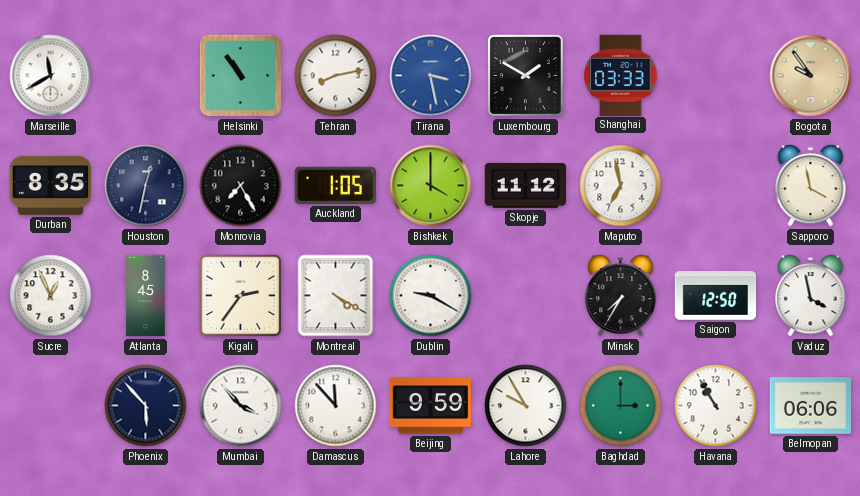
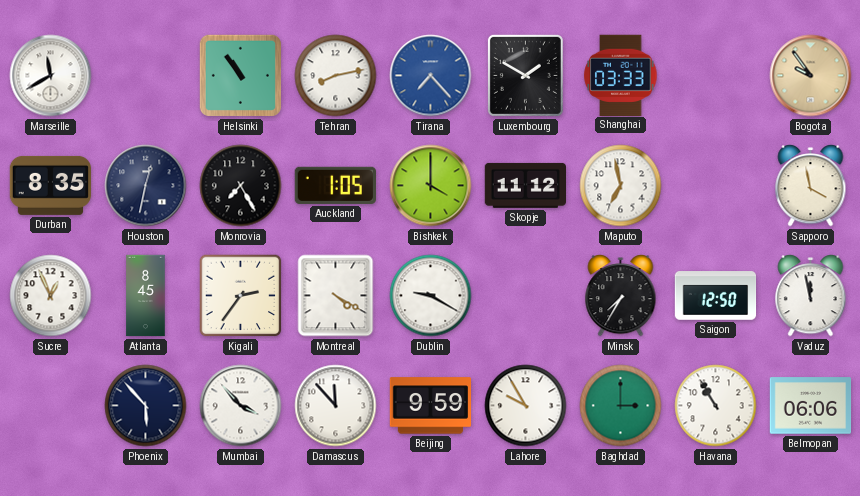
Tirana: 3:28 -> 7:23 (431, 76)
Vaduz: 3:58 -> 11:58 (811, 296)
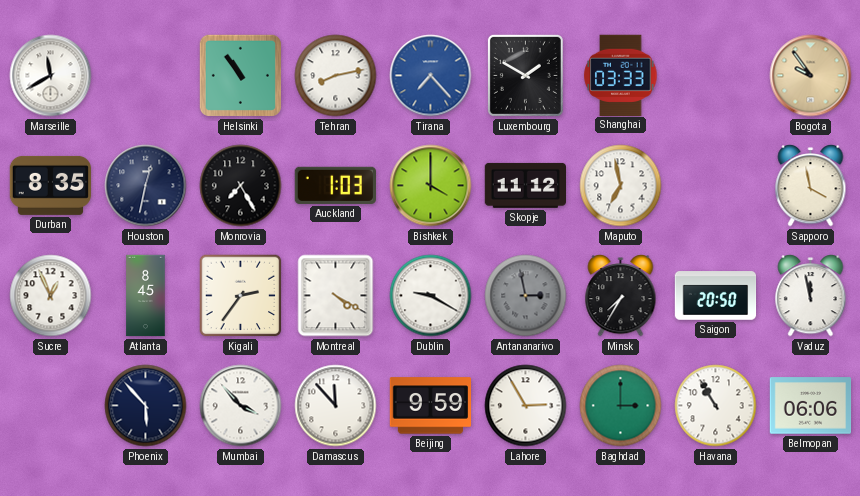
Auckland: 1:05 -> 1:03 (335, 185)
Antananarivo: none -> 2:58 (526, 296)
Saigon: 12:50 -> 20:50 (716, 296)
Lahore: 9:55 -> 2:55 (526, 406)
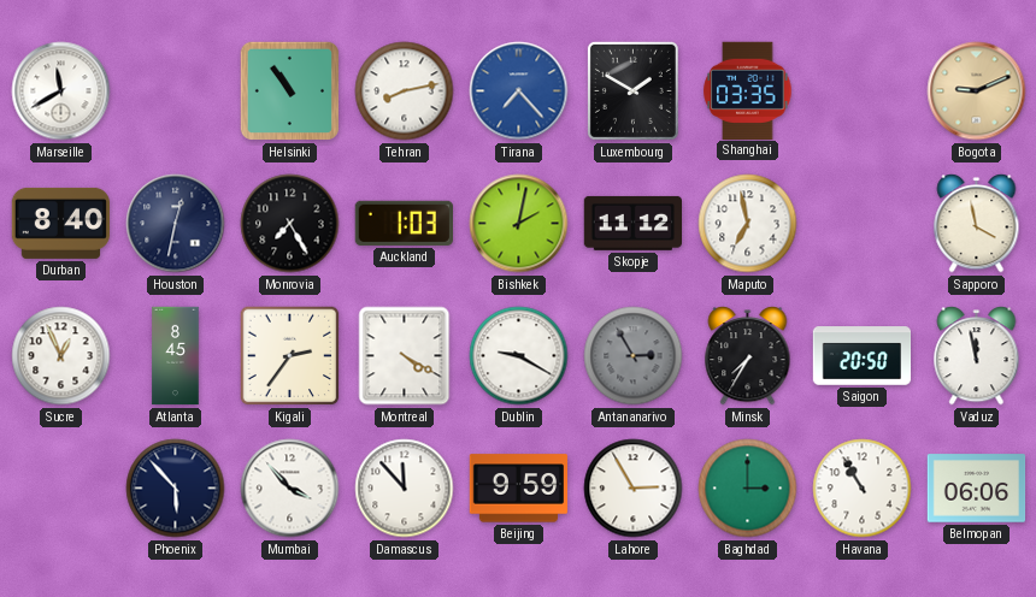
Shanghai: 03:33 -> 03:35 (748, 90)
Bogota: 9:54 -> 9:11 (977, 91)
Durban: 8:35 -> 8:40 (61, 223)
Bishkek: 4:00 -> 2:02 (519, 224)
Antananarivo: 2:58 -> 2:55 (634, 356)
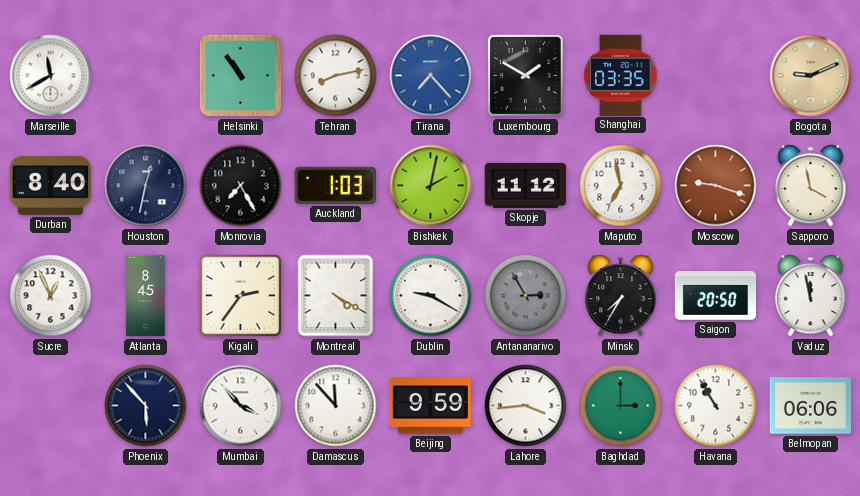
Moscow: none -> 9:18 (716, 186)
Lahore: 2:55 -> 3:44 (526, 406)
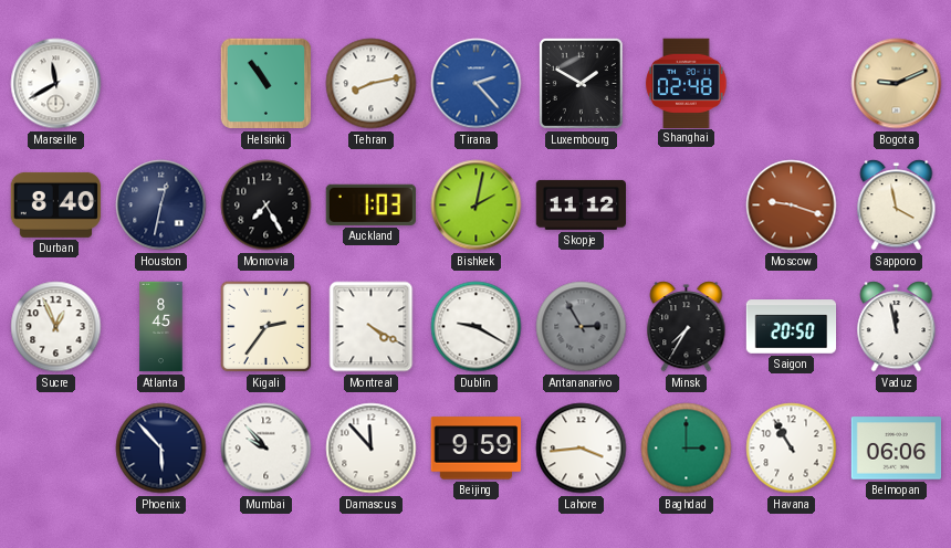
Tirana: 7:23 -> 2:23 (477, 84)
Shanghai: 03:35 -> 02:48 (687, 83)
Maputo: 6:58 -> none (621, 186)
Mumbai: 3:53 -> 9:53 (267, 449)
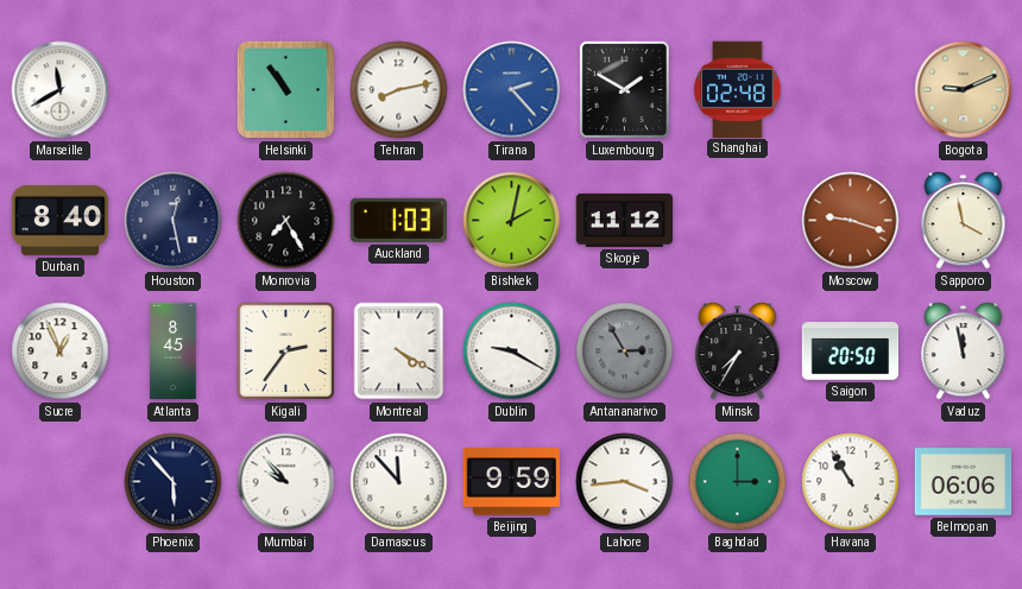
Houston: 12:32 -> 12:28 (174, 221)
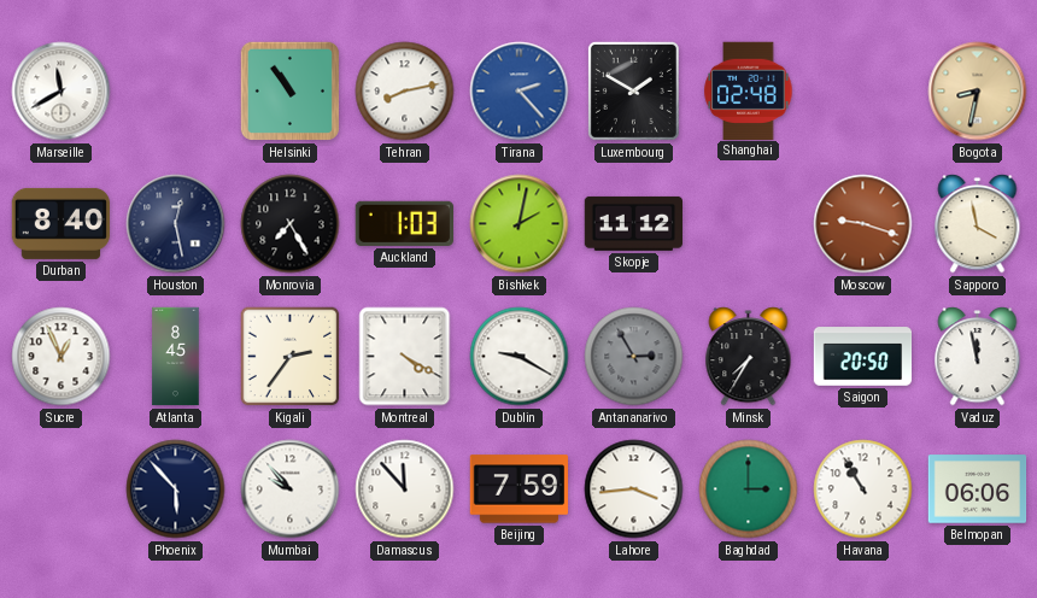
Bogota: 9:11 -> 8:32 (978, 92)
Beijing: 9:59 -> 7:59 (520, 489)
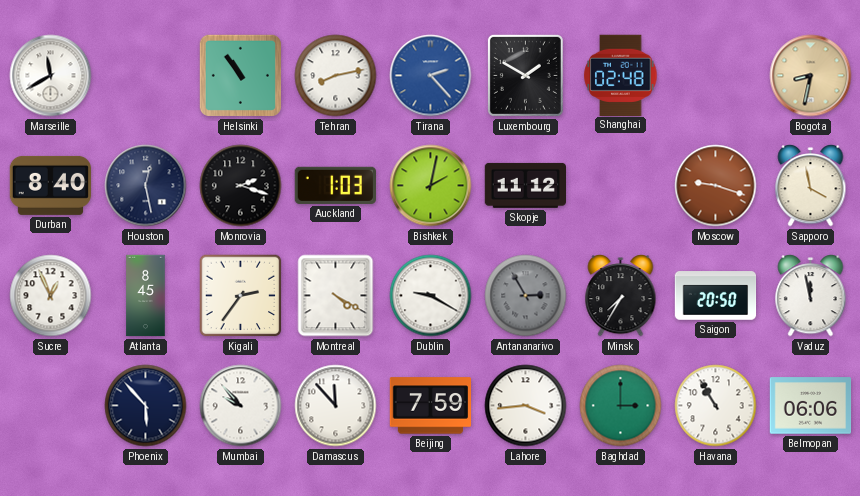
Monrovia: 7:25 -> 2:18 (241, 186)
